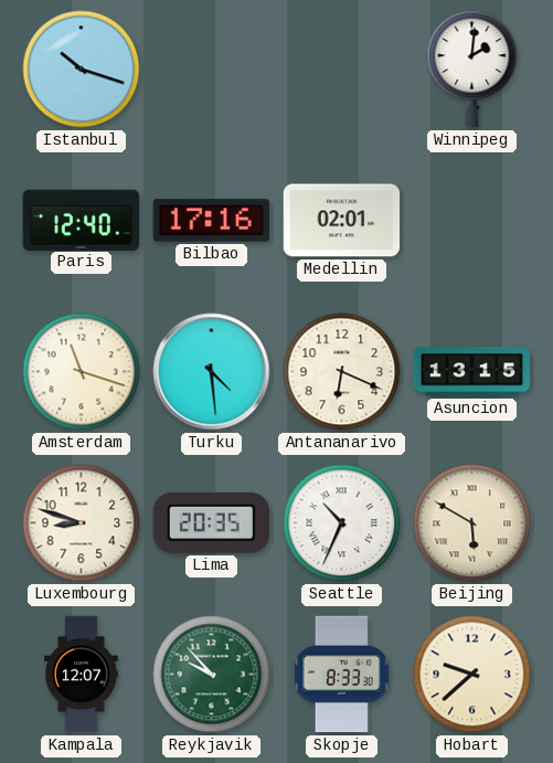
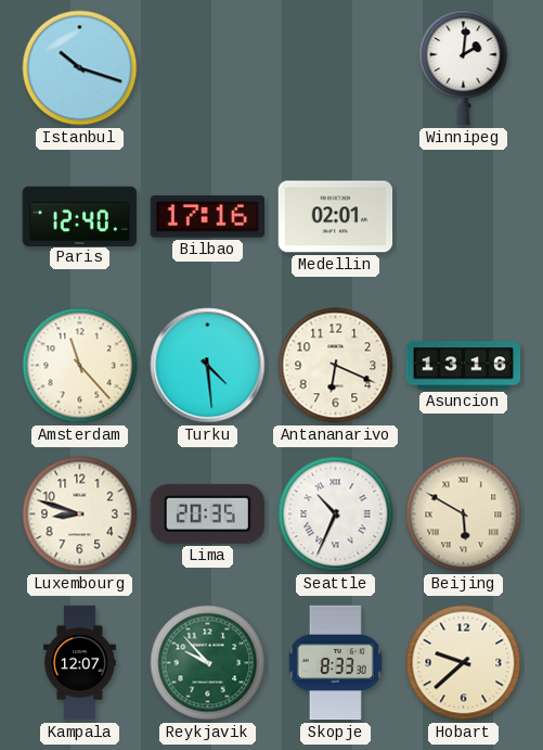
Amsterdam: 11:18 -> 11:23 (80, 366)
Asuncion: 13:15 -> 13:16 (464, 366)
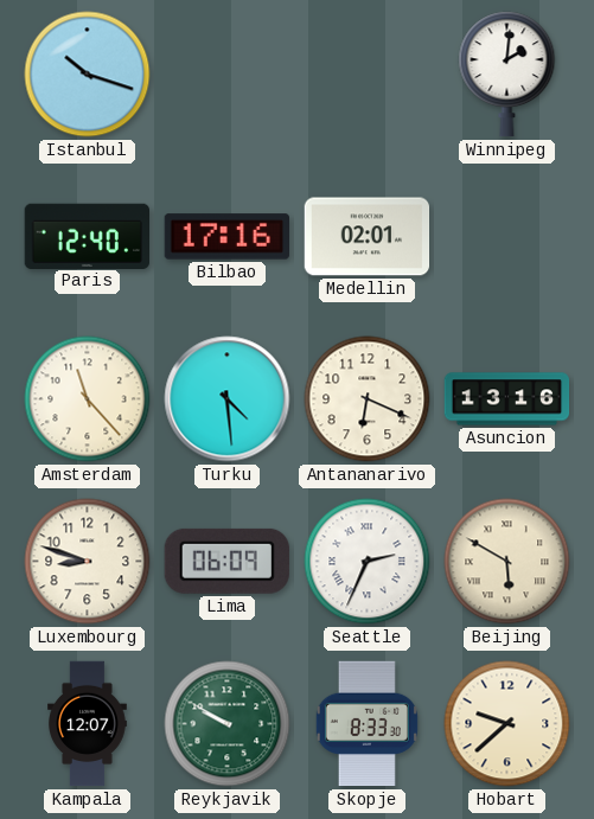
Lima: 20:35 -> 06:09 (226, 561)
Seattle: 10:34 -> 2:34 (368, 562)
Reykjavik: 9:53 -> 9:50 (228, 724)
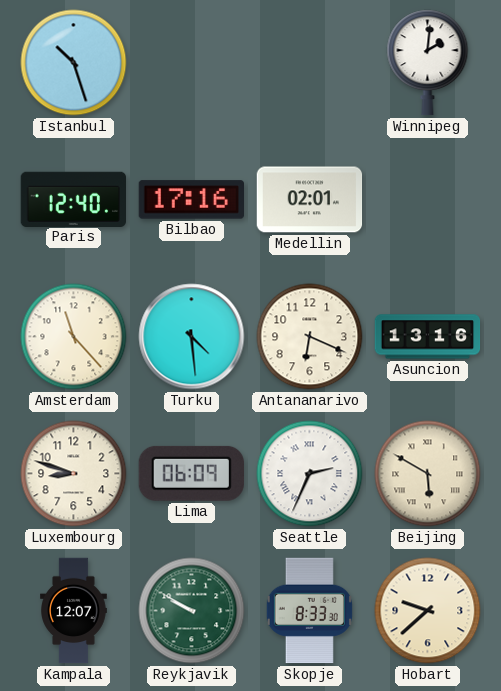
Istanbul: 10:18 -> 10:27 (74, 63)
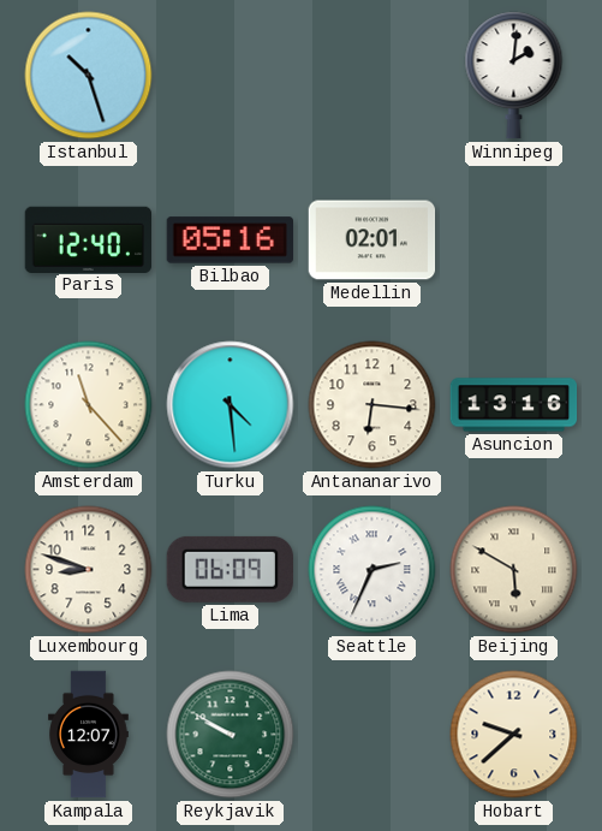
Bilbao: 17:16 -> 05:16 (231, 241)
Antananarivo: 6:19 -> 6:16 (372, 405)
Skopje: 8:33 -> none (309, 611)
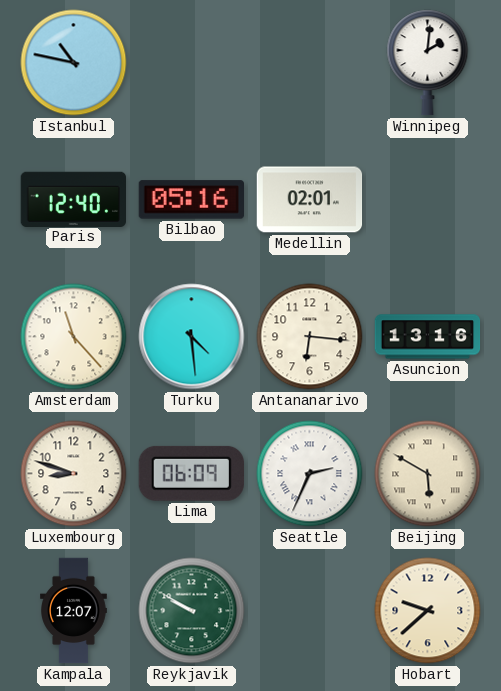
Istanbul: 10:27 -> 10:47 (74, 63)
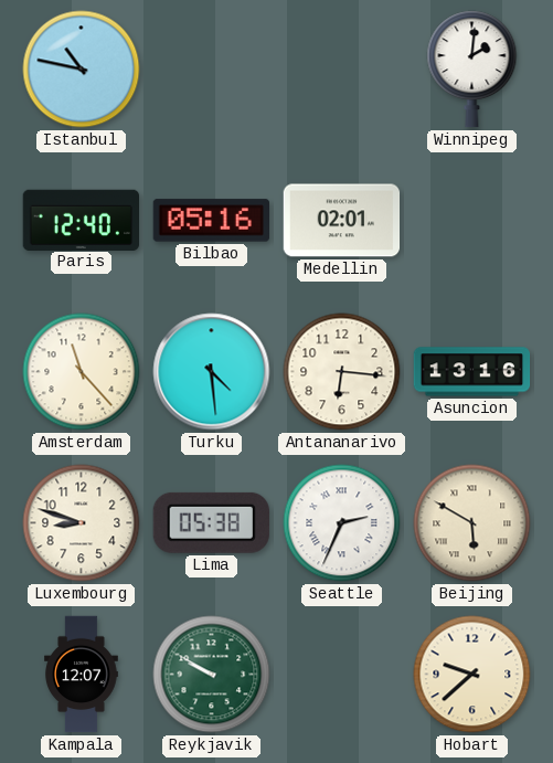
Lima: 06:09 -> 05:38 (211, 522)
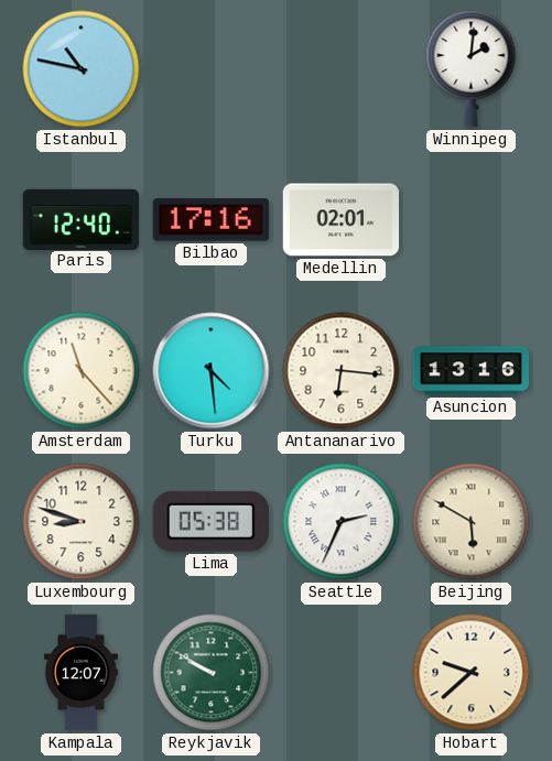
Bilbao: 05:16 -> 17:16 (212, 220)
